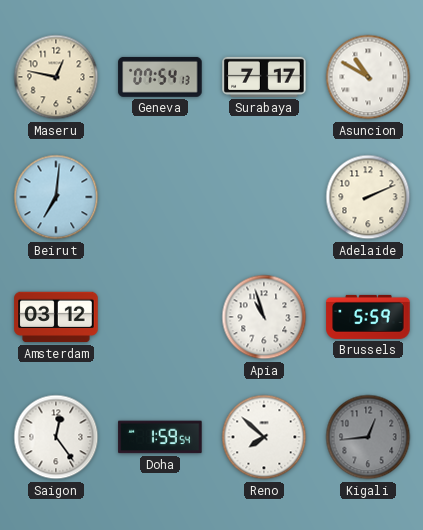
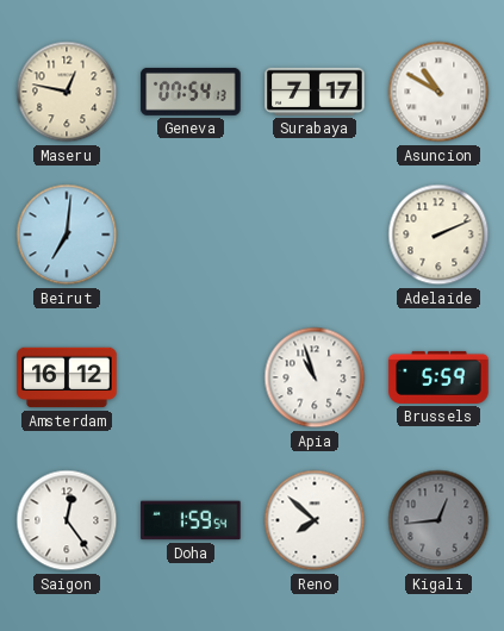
Amsterdam: 03:12 -> 16:12 (67, 377)
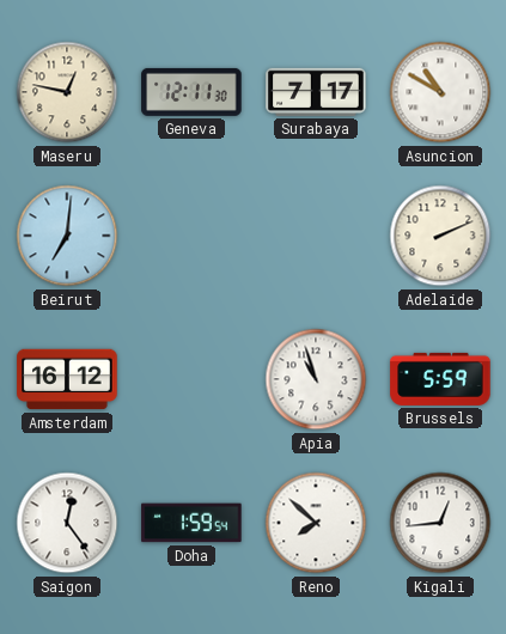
Geneva: 07:54 -> 12:11 (191, 92)
Kigali dial: grey -> white (440, 523)
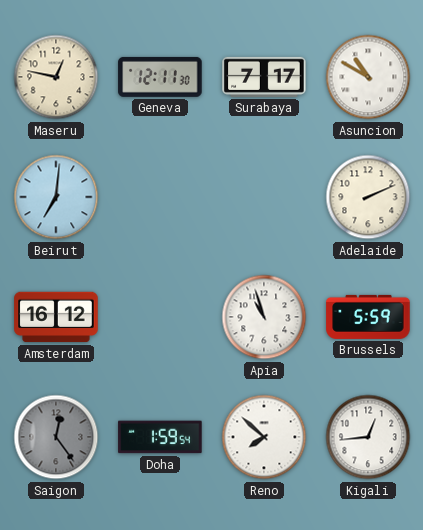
Saigon dial: white -> grey (56, 437)
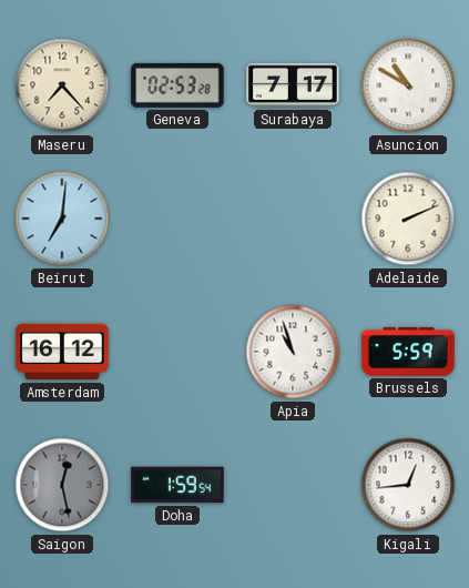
Maseru: 12:47 -> 7:23 (62, 85)
Geneva: 12:11 -> 02:53 (177, 85)
Saigon: 12:24 -> 12:28 (62, 485)
Reno: 7:52 -> none (264, 437)
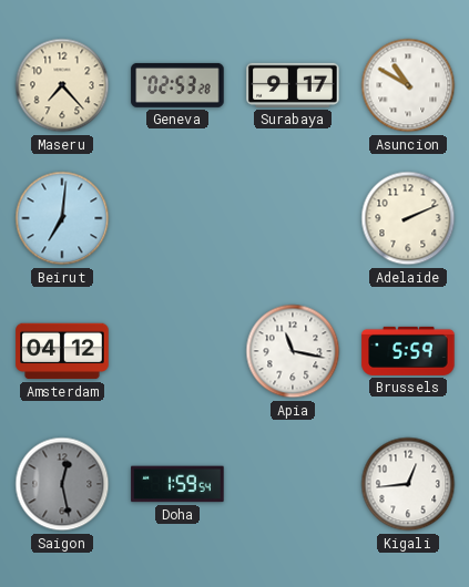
Surabaya: 7:17 -> 9:17 (293, 85)
Amsterdam: 16:12 -> 04:12 (62, 351)
Apia: 10:57 -> 11:17 (293, 351)
